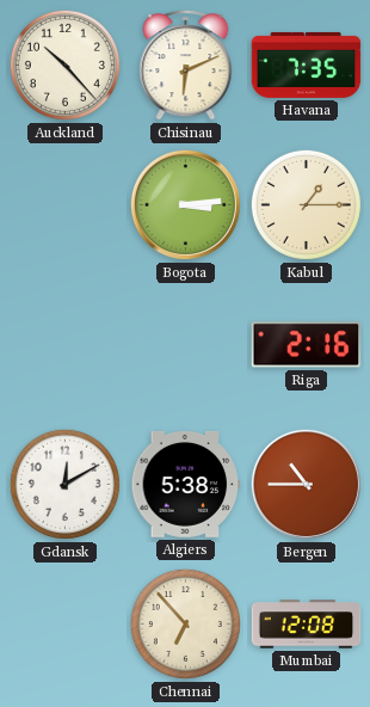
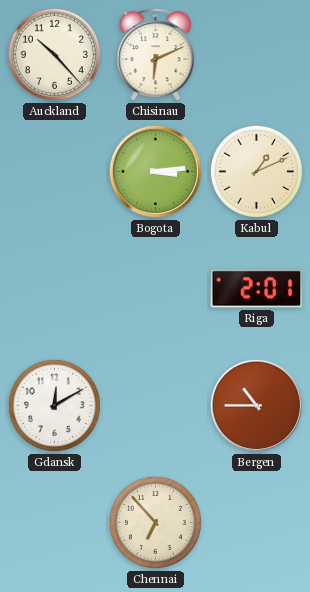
Havana: 7:35 -> none (307, 64)
Kabul: 1:15 -> 1:11 (256, 171)
Riga: 2:16 -> 2:01 (257, 289)
Algiers: 5:38 -> none (186, 484)
Mumbai: 12:08 -> none (307, 625)
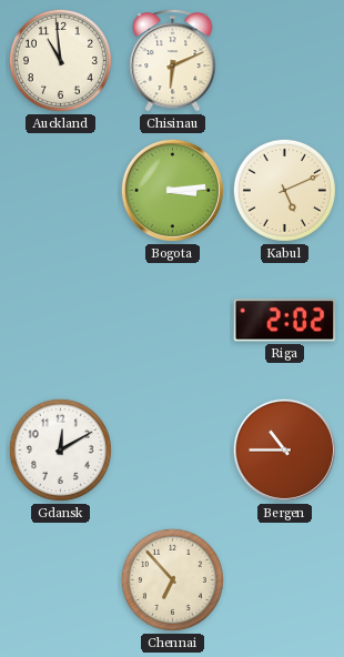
Auckland: 10:23 -> 10:59 (60, 60)
Kabul: 1:11 -> 5:11 (284, 190)
Riga: 2:01 -> 2:02 (285, 321)
